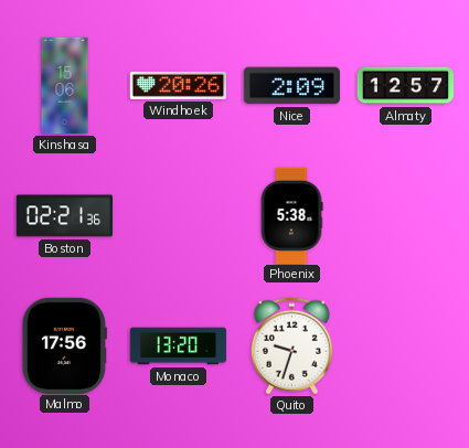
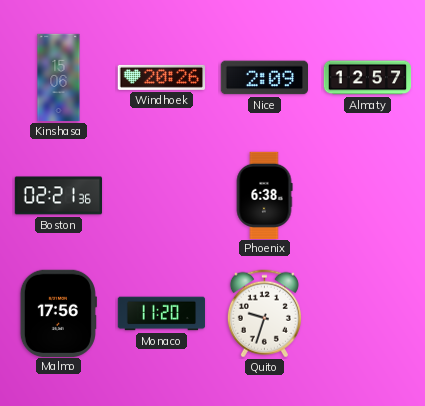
Phoenix: 5:38 -> 6:38 (264, 195)
Monaco: 13:20 -> 11:20 (162, 314)
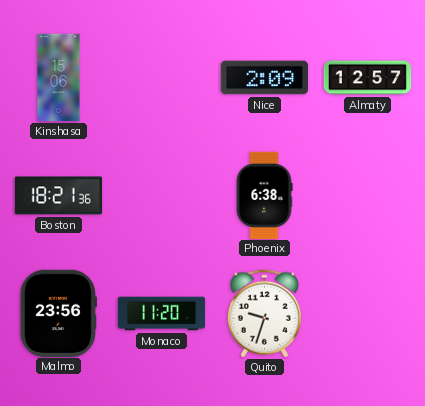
Windhoek: 20:26 -> none (161, 77)
Boston: 02:21 -> 18:21 (59, 196)
Malmo: 17:56 -> 23:56 (58, 313)
